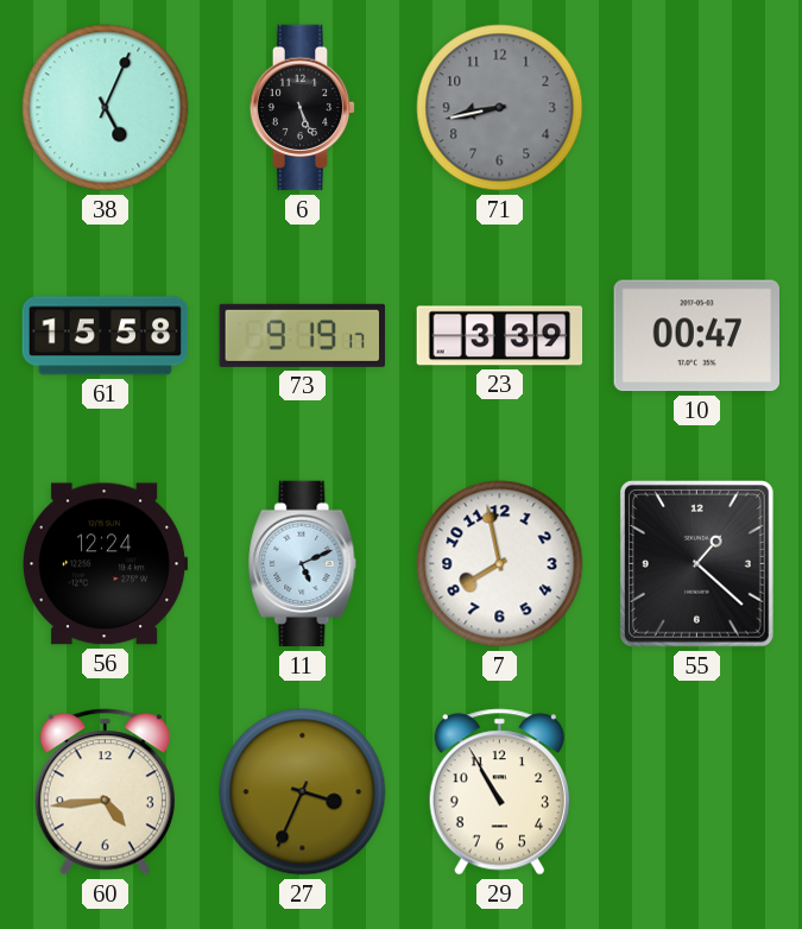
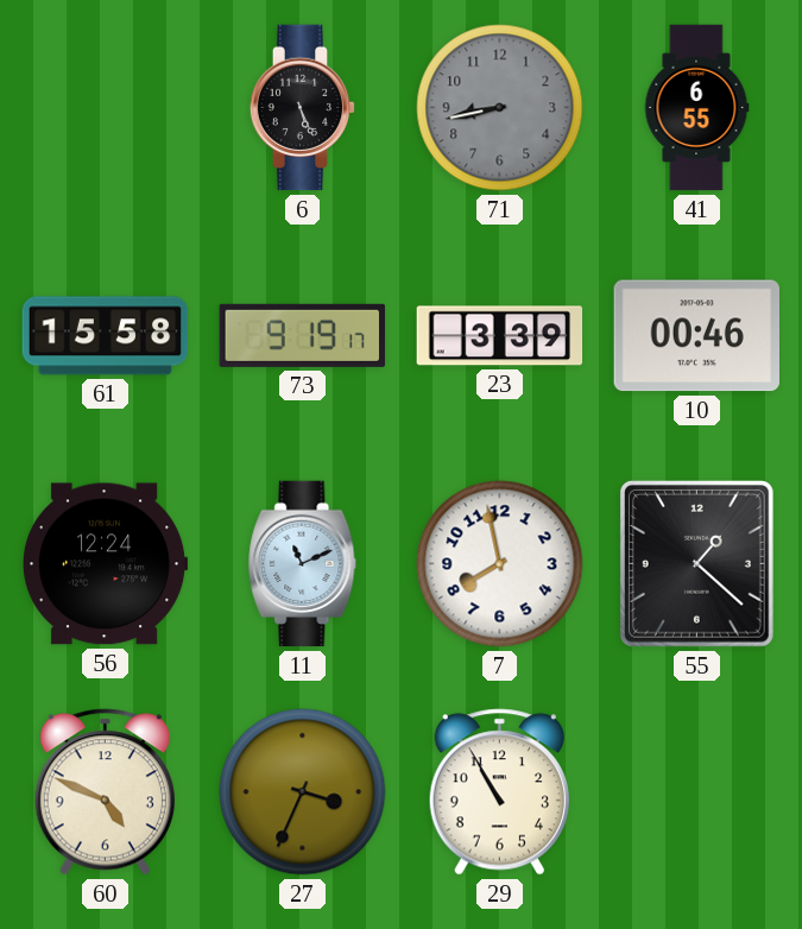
38: 5:04 -> none (106, 108)
41: none -> 6:55 (696, 108)
10: 00:47 -> 00:46 (696, 336)
11: 5:11 -> 11:11 (303, 564)
60: 4:44 -> 4:49 (105, 792)
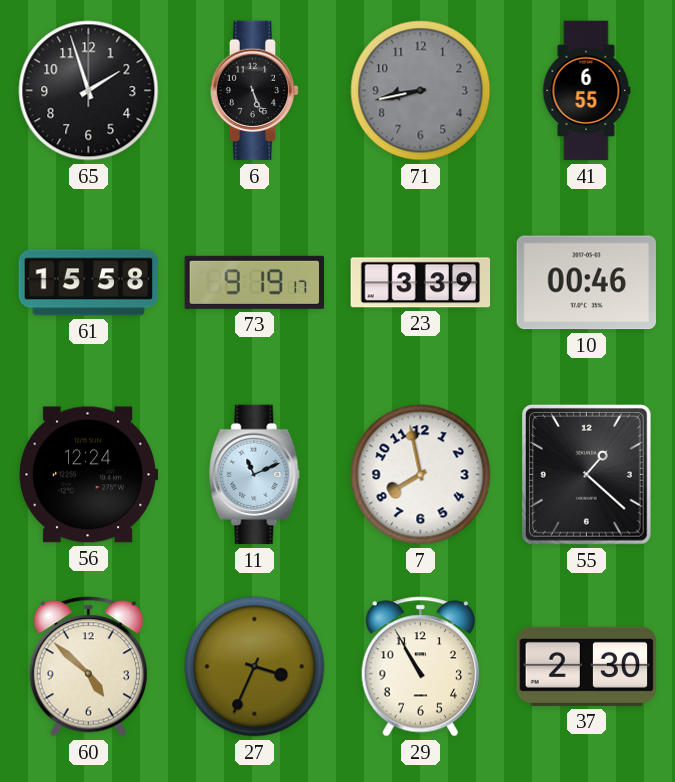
65: none -> 1:57 (89, 91)
60: 4:49 -> 4:52 (88, 667)
37: none -> 2:30 (587, 666)
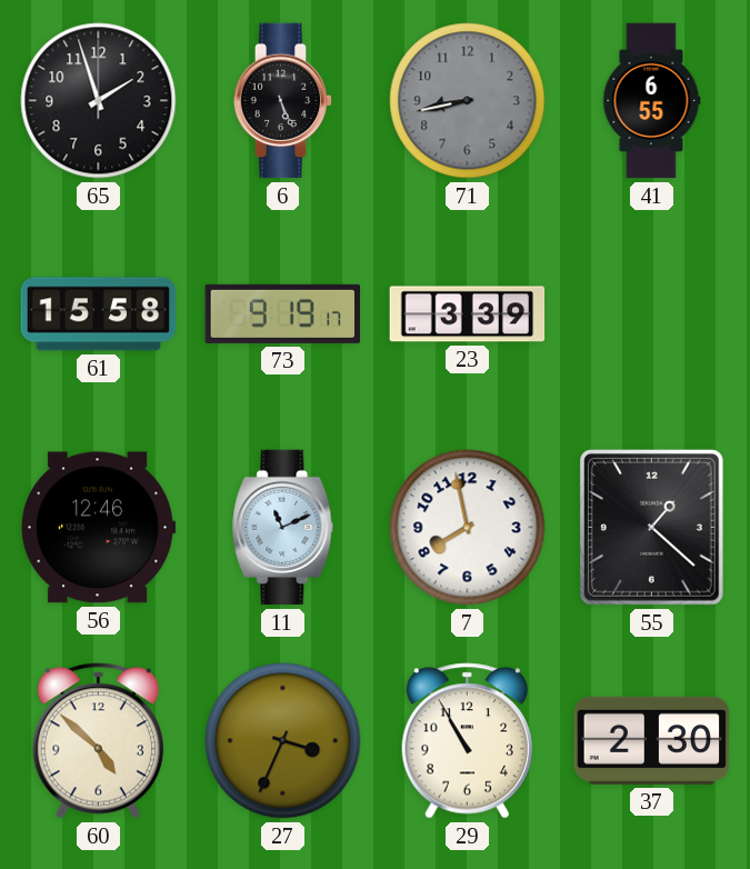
10: 00:46 -> none (586, 283)
56: 12:24 -> 12:46 (99, 528)
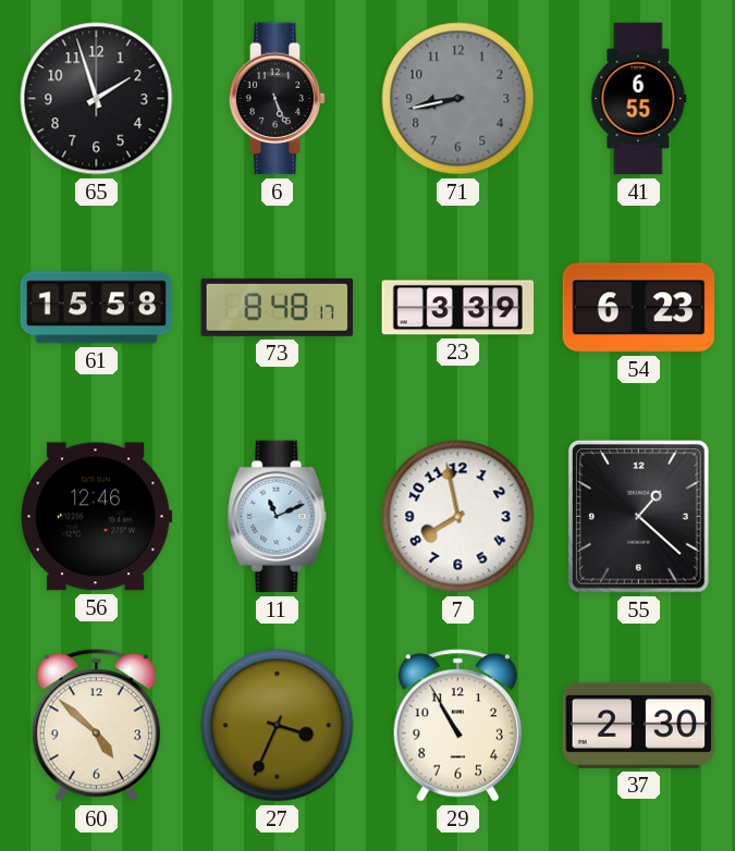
73: 9:19 -> 8:48 (277, 307)
54: none -> 6:23 (639, 308)
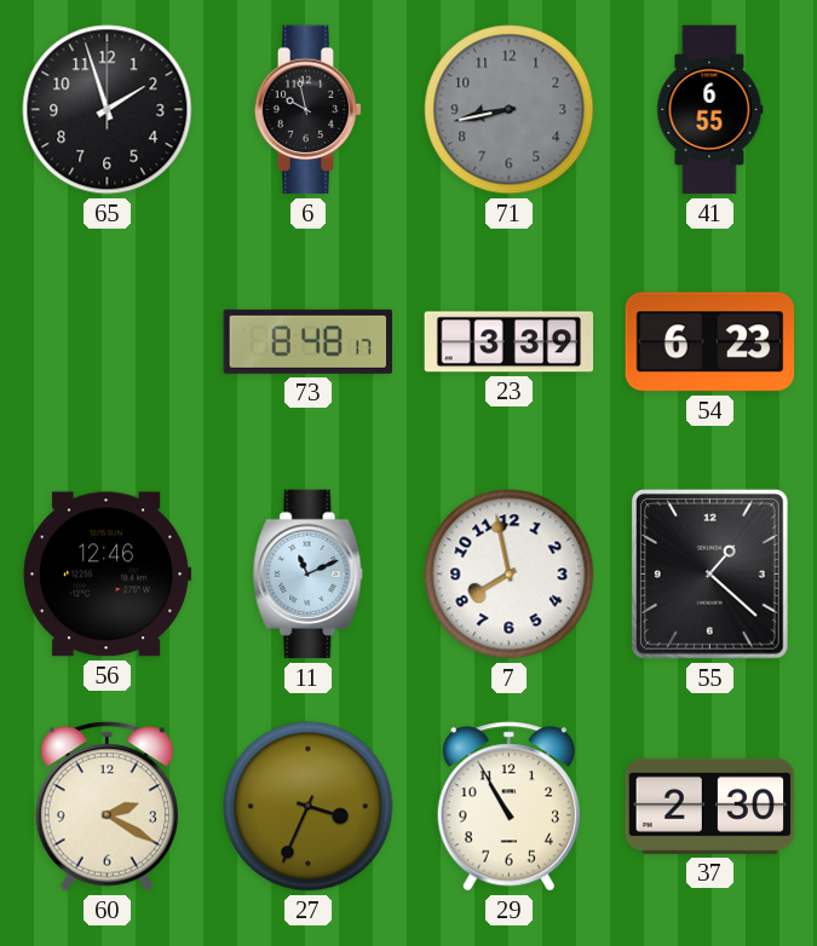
6: 5:26 -> 9:58 (309, 110)
61: 15:58 -> none (97, 308)
60: 4:52 -> 2:20 (107, 807)
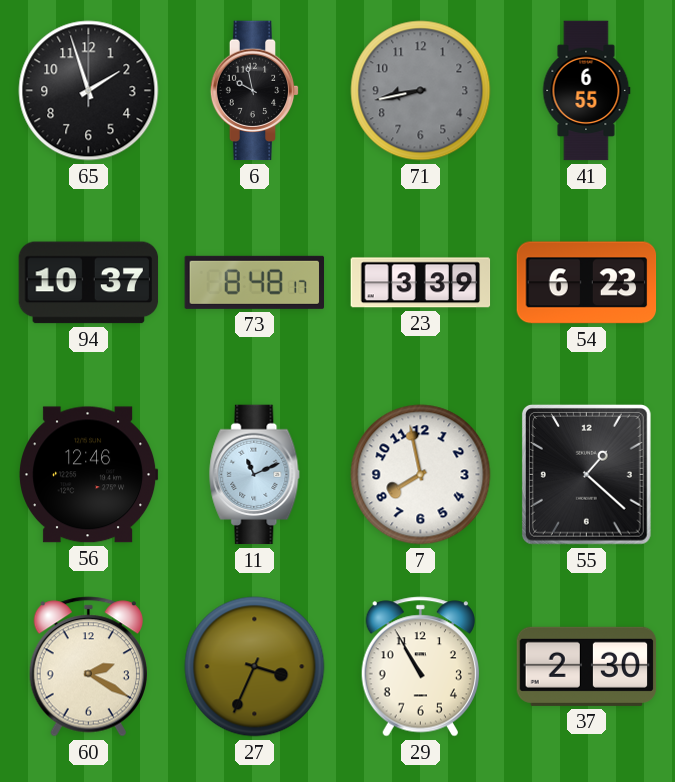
94: none -> 10:37 (89, 283)
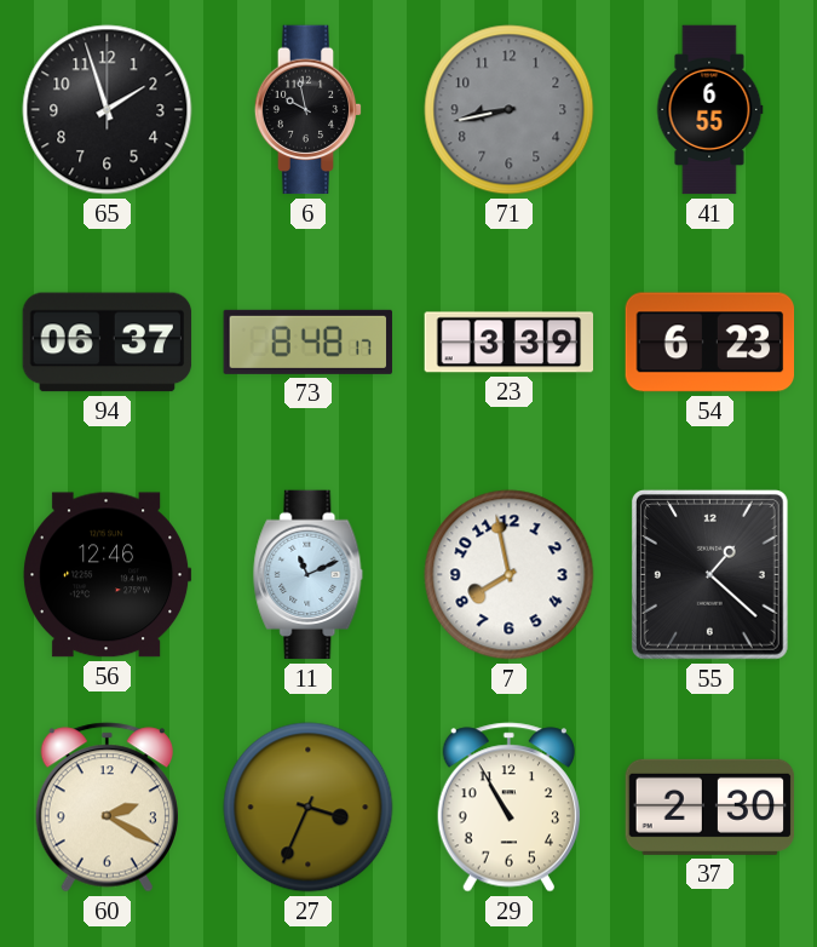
94: 10:37 -> 06:37 (108, 343)
